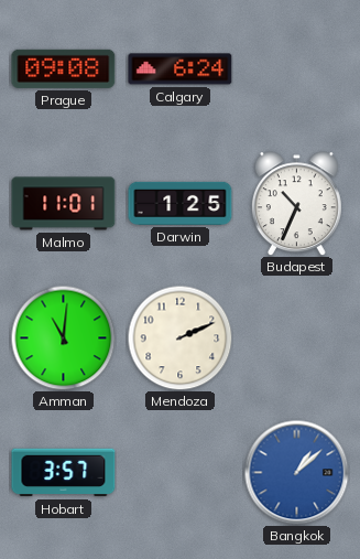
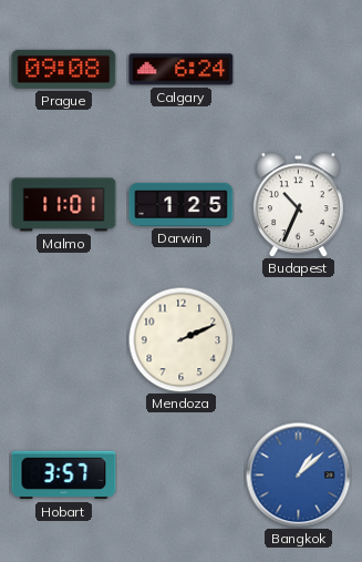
Amman: 11:01 -> none (63, 337)
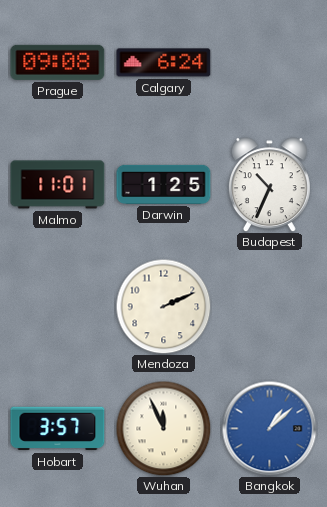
Wuhan: none -> 11:56 (163, 428)
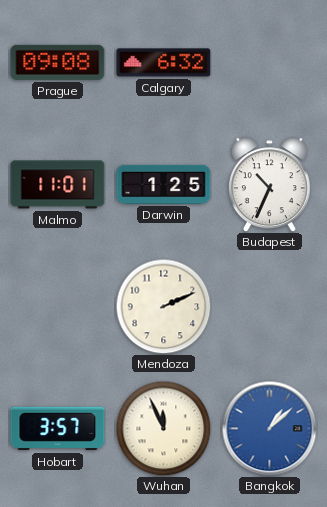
Calgary: 6:24 -> 6:32 (164, 63)
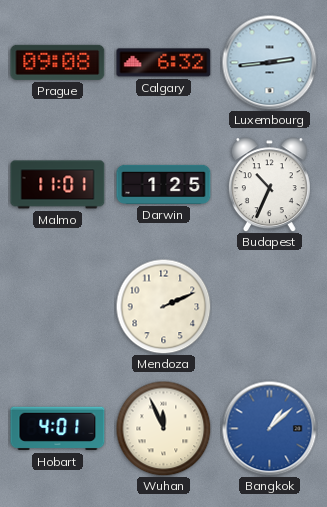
Luxembourg: none -> 2:44 (269, 62)
Hobart: 3:57 -> 4:01 (58, 429)
